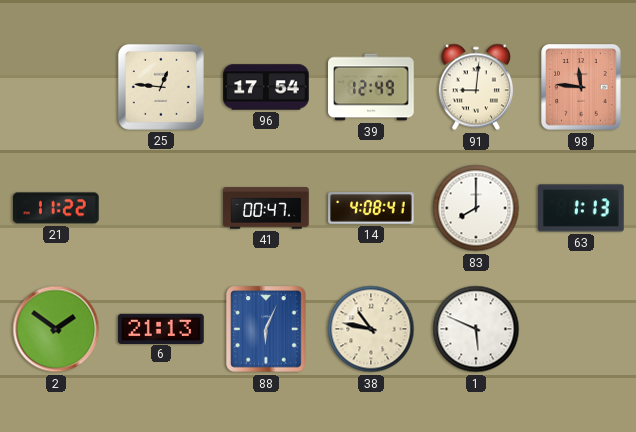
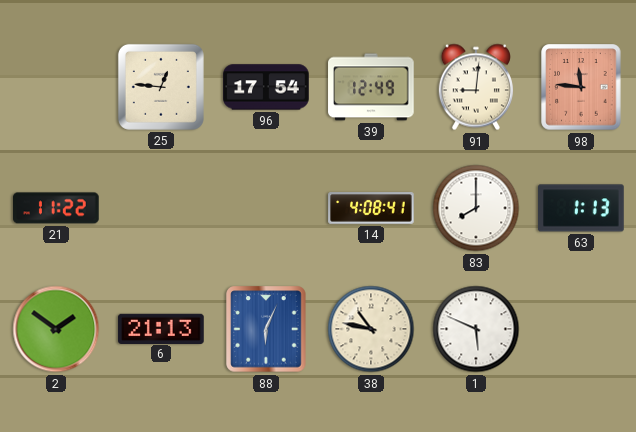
41: 00:47 -> none (266, 208)
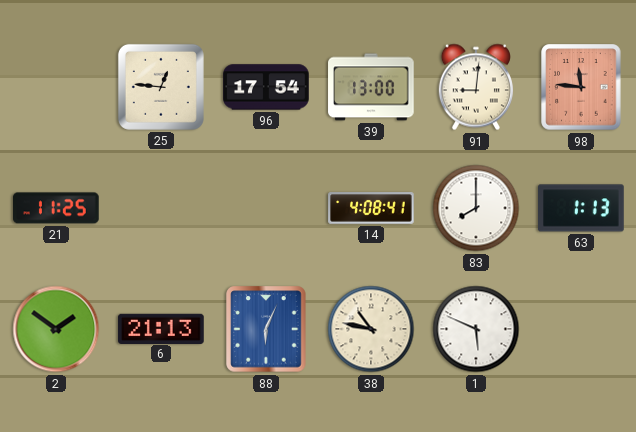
39: 12:49 -> 13:00 (371, 87)
21: 11:22 -> 11:25 (57, 208)
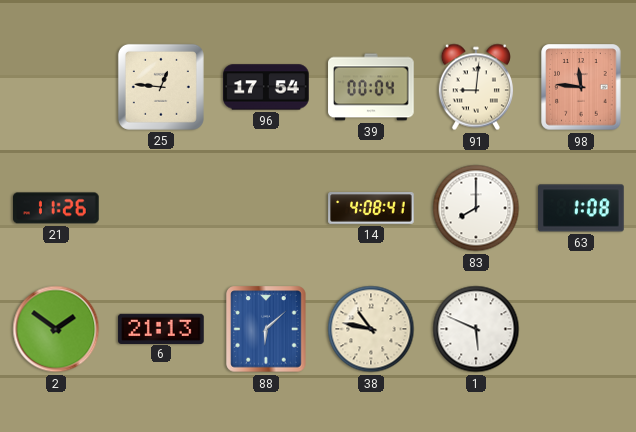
39: 13:00 -> 00:04 (371, 87)
21: 11:25 -> 11:26 (57, 208)
63: 1:13 -> 1:08 (581, 208)
88: 6:04 -> 6:08 (266, 329)
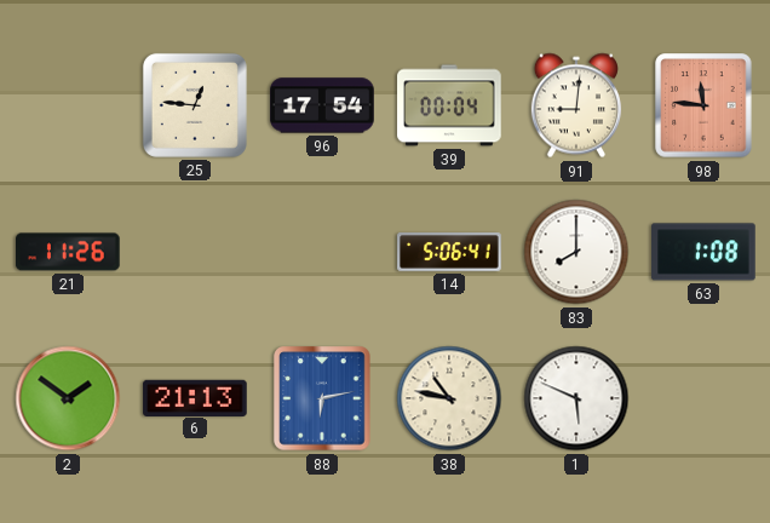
14: 4:08 -> 5:06 (449, 252)
88: 6:08 -> 6:13 (322, 398)
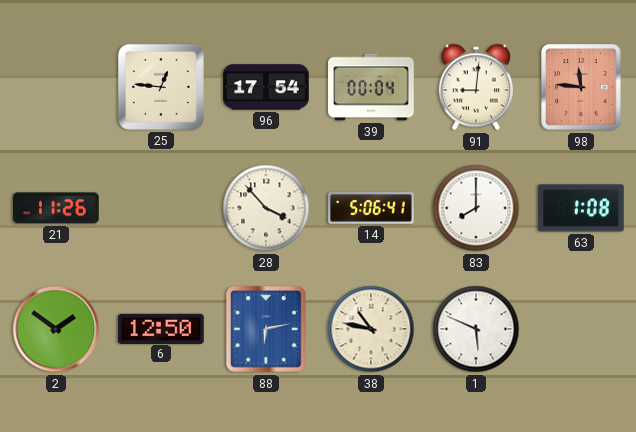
28: none -> 3:53 (266, 208)
6: 21:13 -> 12:50 (161, 328)
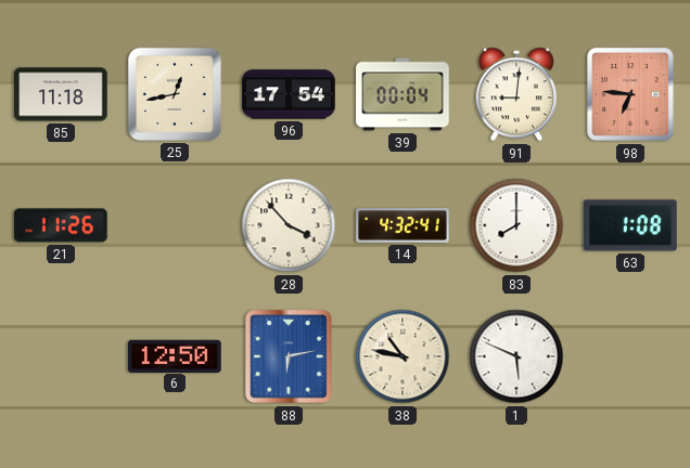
85: none -> 11:18 (61, 94)
25: 12:46 -> 12:43 (175, 94)
98: 11:46 -> 6:46 (630, 94)
14: 5:06 -> 4:32 (403, 225)
2: 1:51 -> none (56, 329)
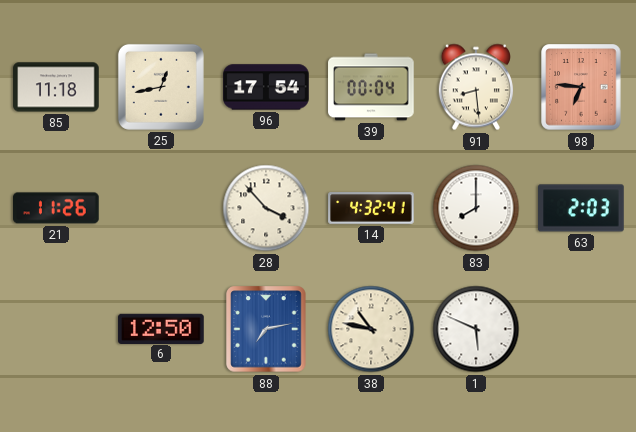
91: 9:01 -> 8:29 (476, 87)
63: 1:08 -> 2:03 (581, 208)
88: 6:13 -> 7:13 (266, 329)
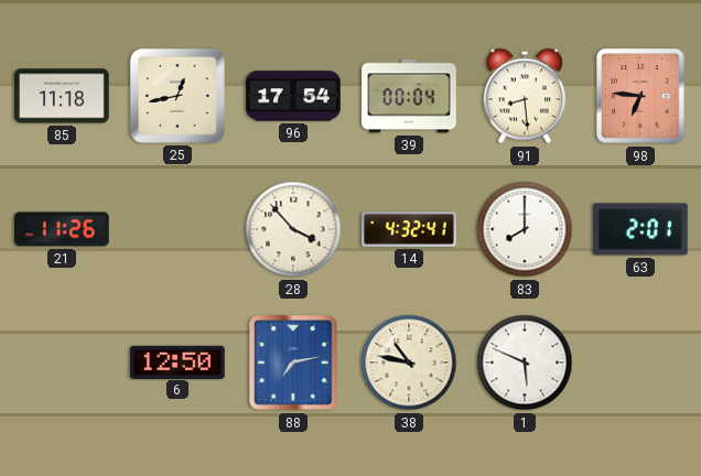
63: 2:03 -> 2:01 (640, 229)
